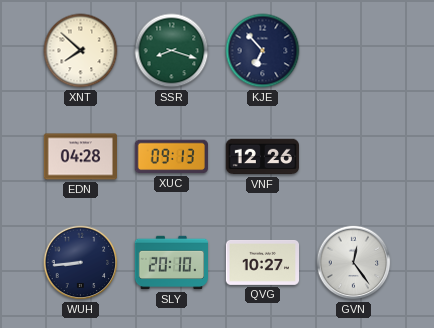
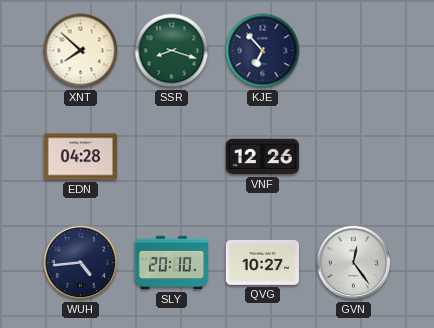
XUC: 09:13 -> none (171, 157)
WUH: 8:44 -> 4:44 (81, 263)
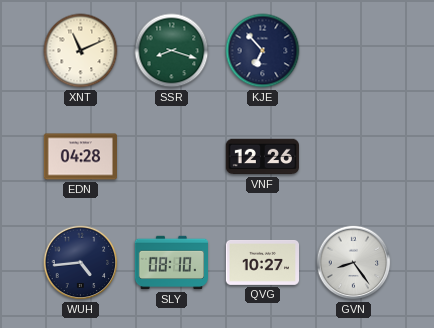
XNT: 7:52 -> 11:11 (81, 51)
SLY: 20:10 -> 08:10 (171, 263)
GVN: 12:24 -> 8:24 (354, 263)
